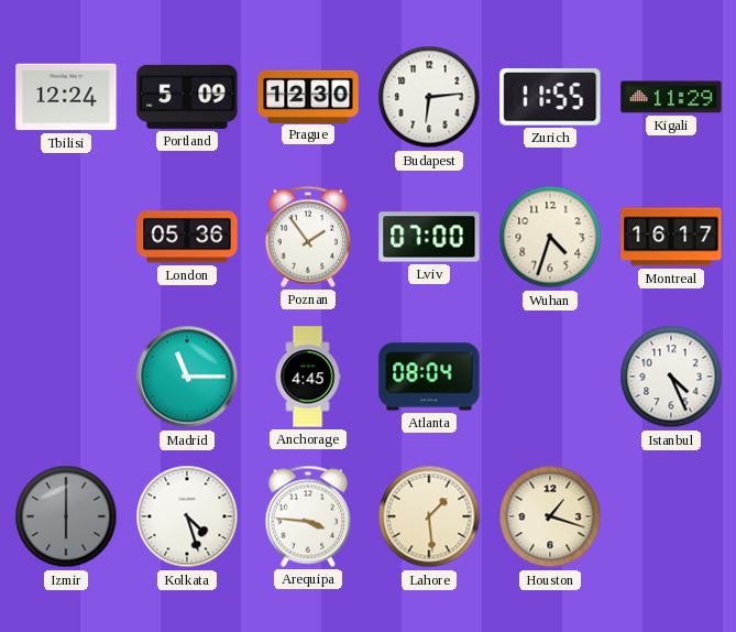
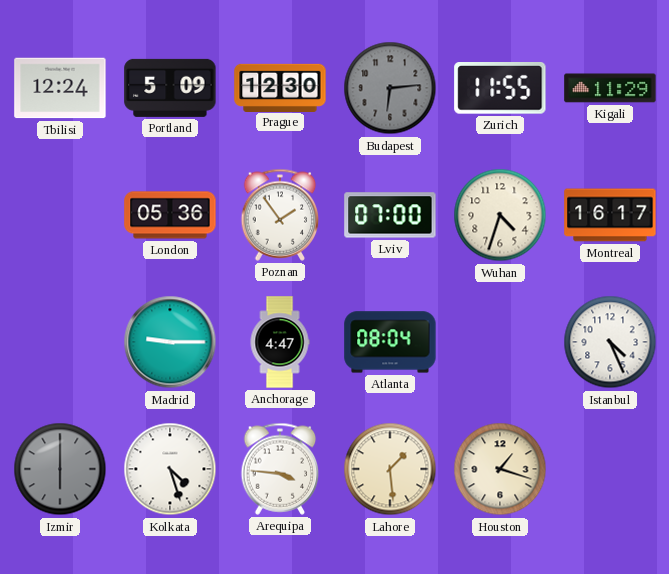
Budapest dial: white -> grey (390, 88)
Madrid: 11:15 -> 9:15 (170, 342)
Anchorage: 4:45 -> 4:47 (280, 342)
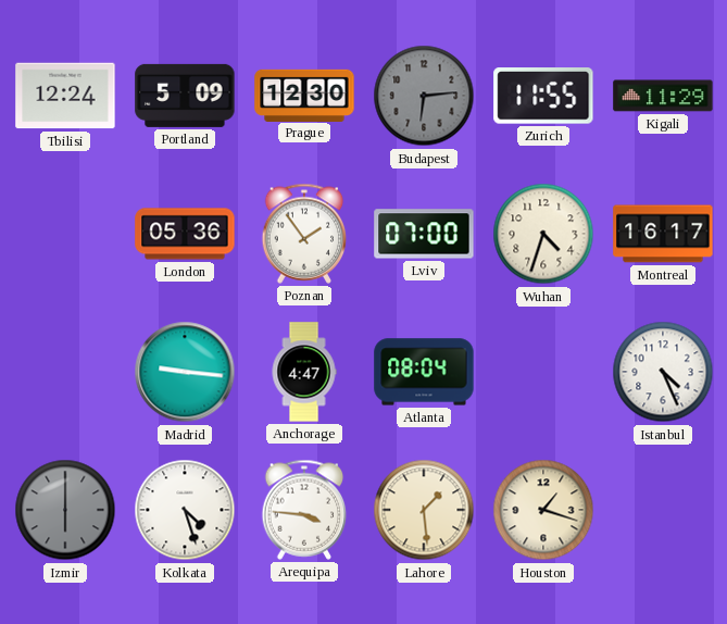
Madrid: 9:15 -> 9:16 (185, 372)
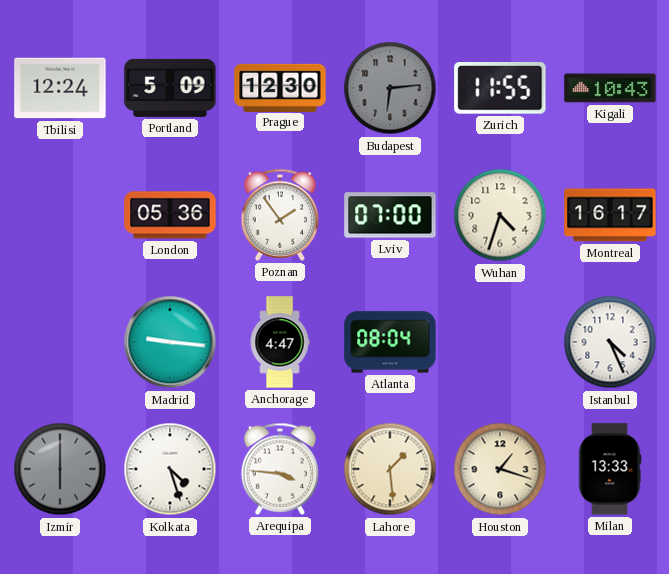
Kigali: 11:29 -> 10:43 (610, 88)
Milan: none -> 13:33 (610, 469)
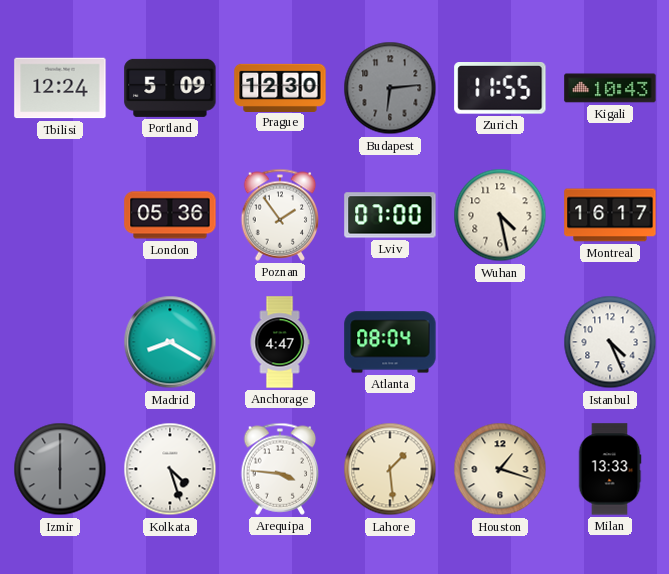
Wuhan: 4:33 -> 4:28 (500, 215)
Madrid: 9:16 -> 8:20 (170, 342)
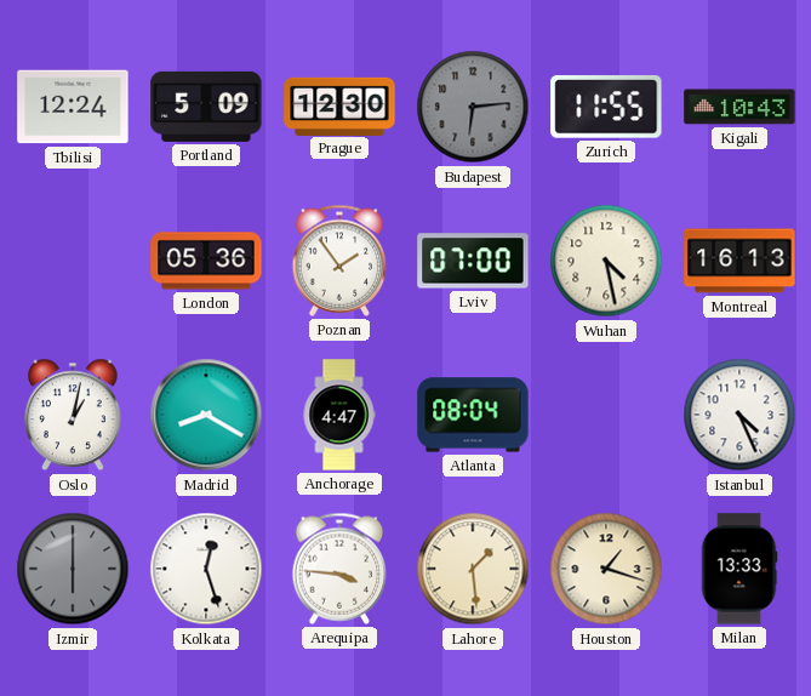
Montreal: 16:17 -> 16:13 (739, 261)
Oslo: none -> 1:02 (73, 415)
Kolkata: 4:27 -> 12:27 (206, 569)
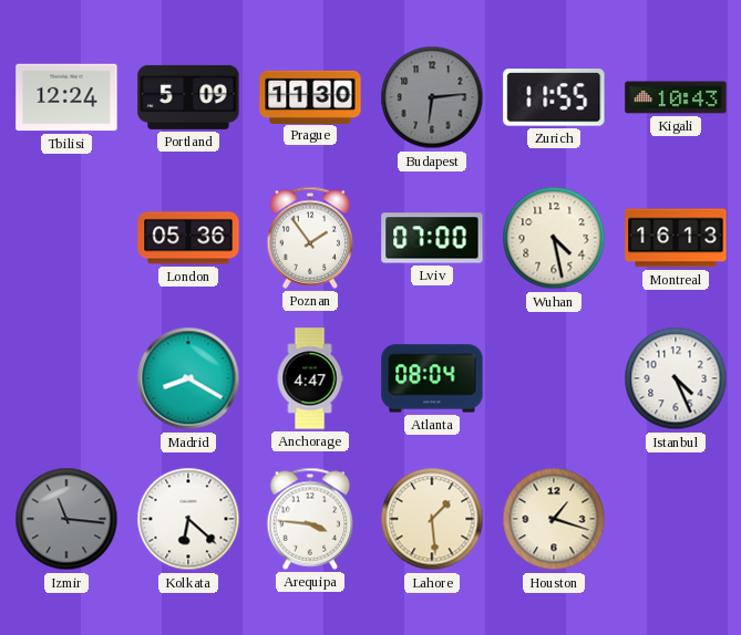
Prague: 12:30 -> 11:30 (310, 96)
Oslo: 1:02 -> none (73, 415)
Izmir: 6:00 -> 11:16 (66, 519)
Kolkata: 12:27 -> 6:22 (188, 519)
Milan: 13:33 -> none (739, 569)
